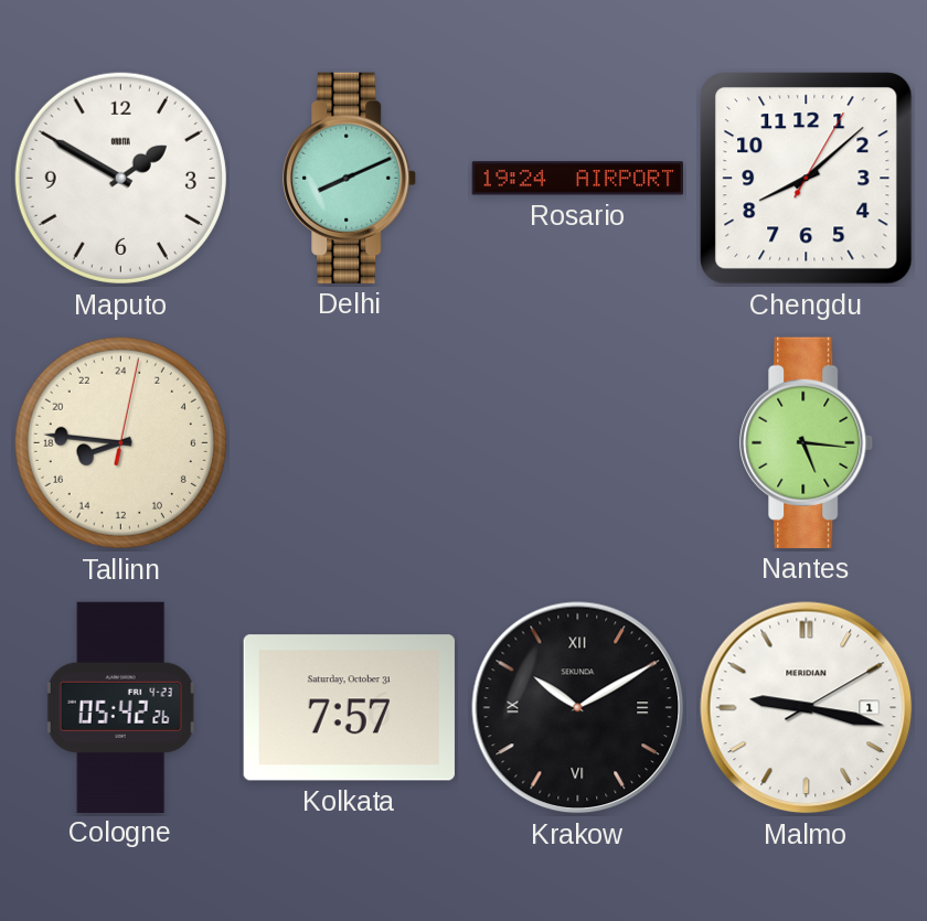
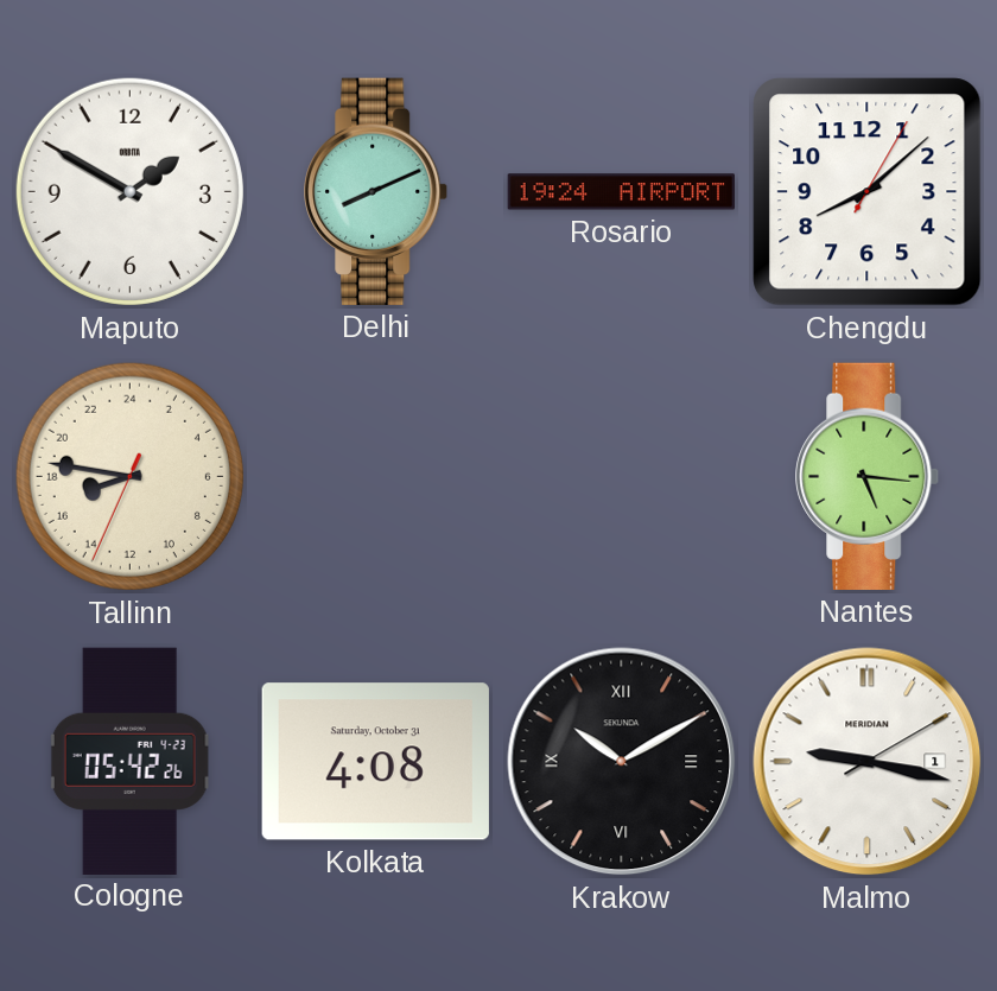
Tallinn: 16:46:02 -> 16:46:34 (129, 476)
Kolkata: 7:57 -> 4:08 (375, 762)
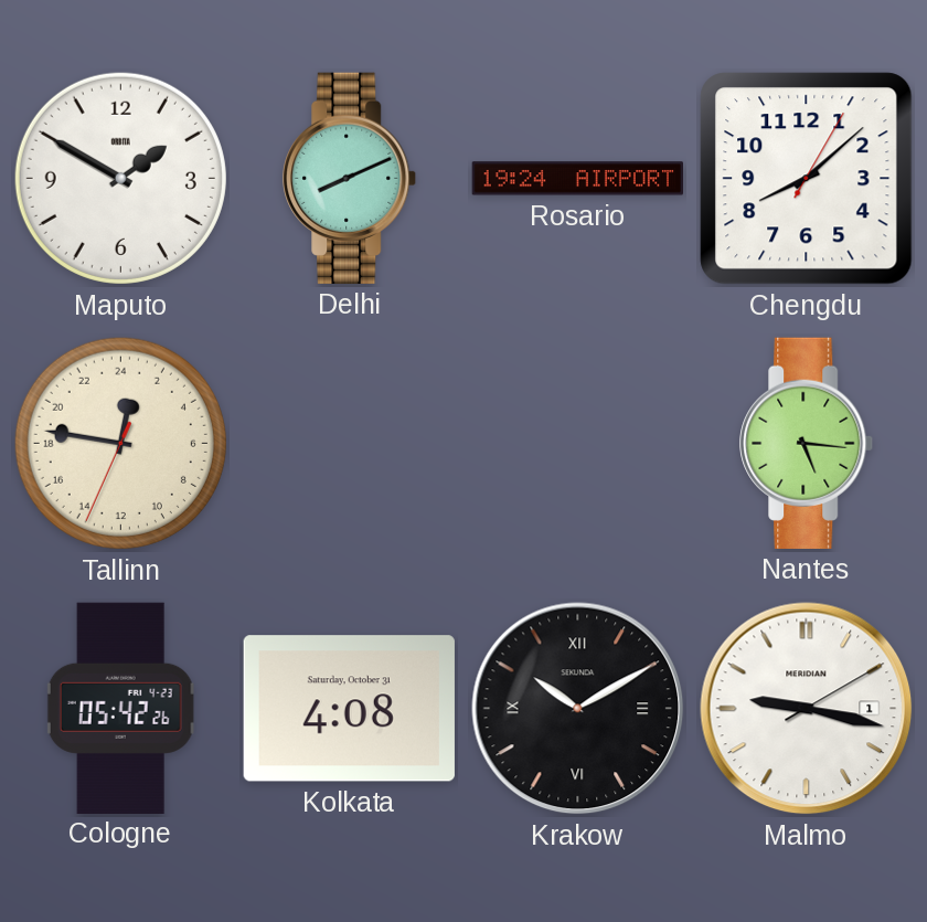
Tallinn: 16:46 -> 0:46 (120, 443)
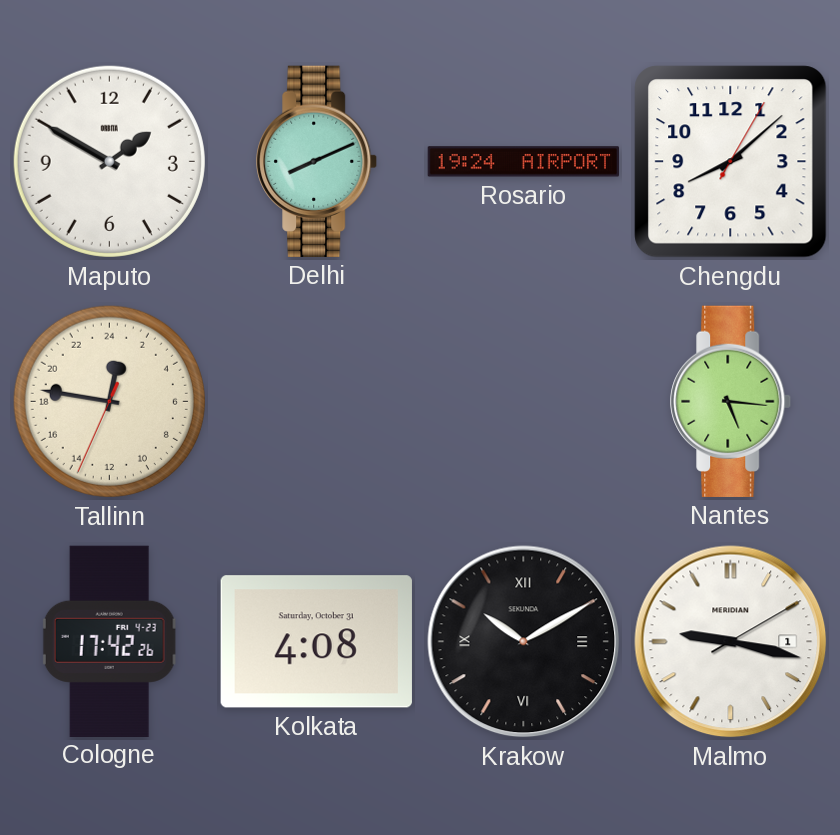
Cologne: 05:42 -> 17:42 (109, 641)
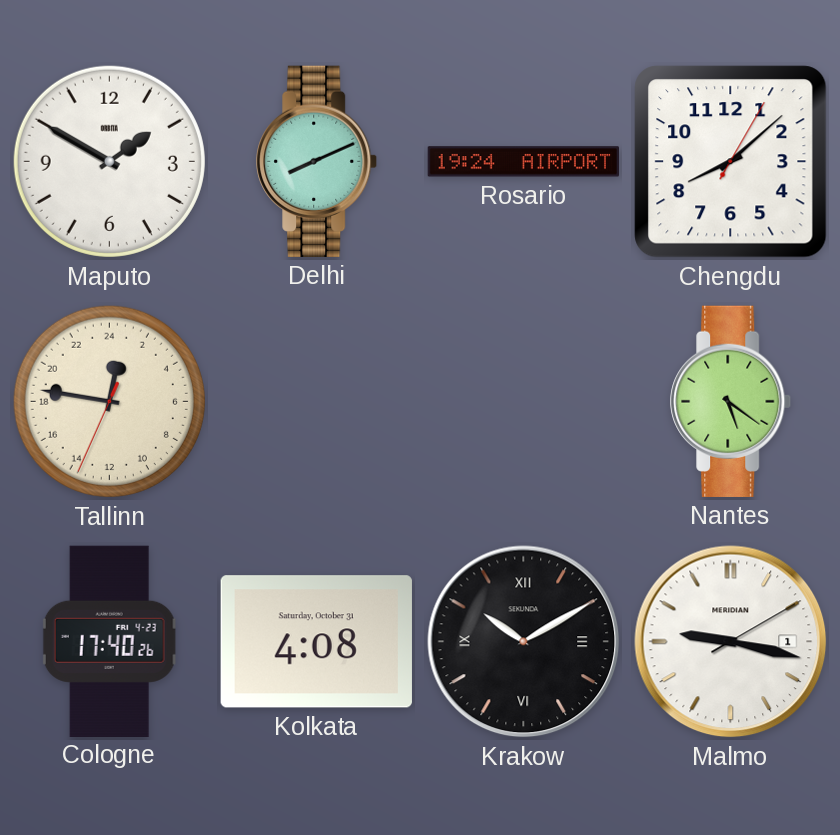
Nantes: 5:16 -> 5:21 (731, 401)
Cologne: 17:42 -> 17:40 (109, 641)
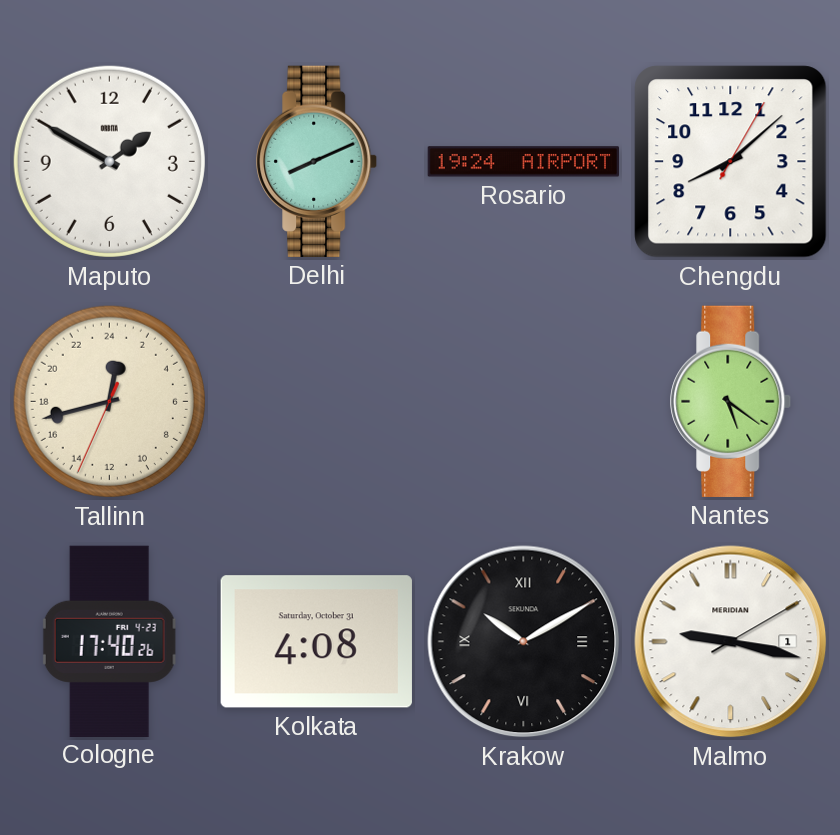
Tallinn: 0:46 -> 0:42 (109, 401)
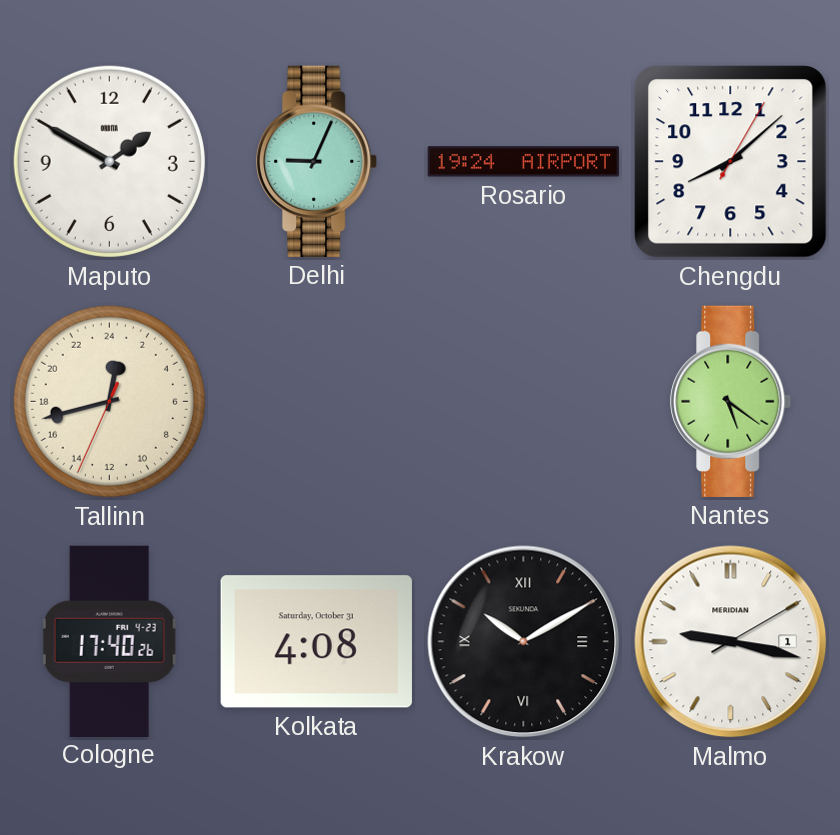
Delhi: 8:11 -> 9:04 (317, 161)
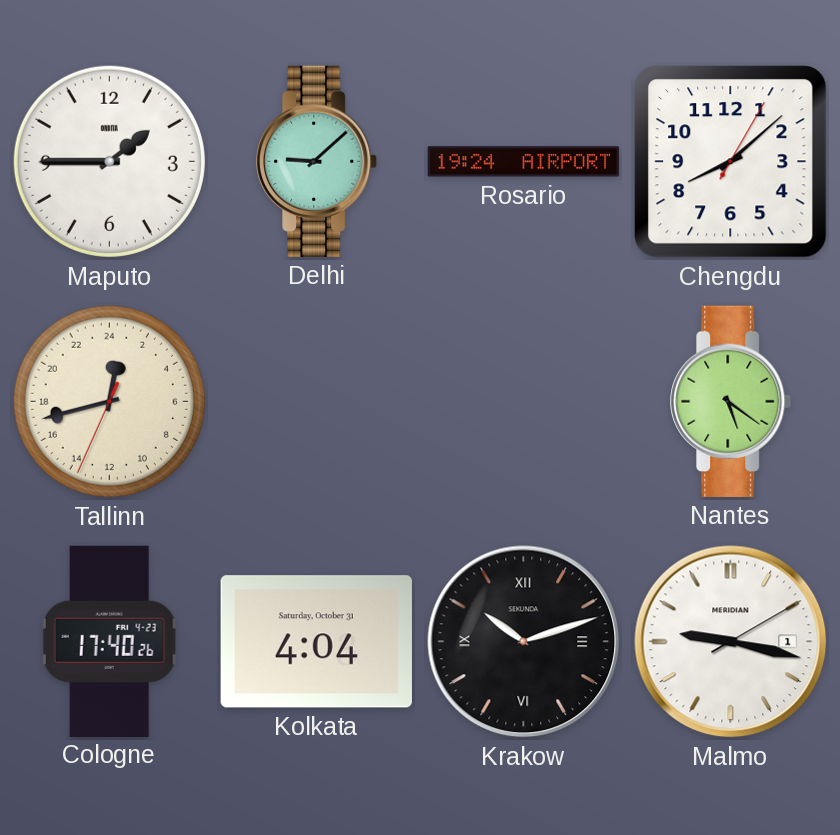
Maputo: 1:50 -> 1:45 (109, 161)
Delhi: 9:04 -> 9:08 (317, 161)
Kolkata: 4:08 -> 4:04 (316, 642)
Krakow: 10:10 -> 10:12 (524, 642)
